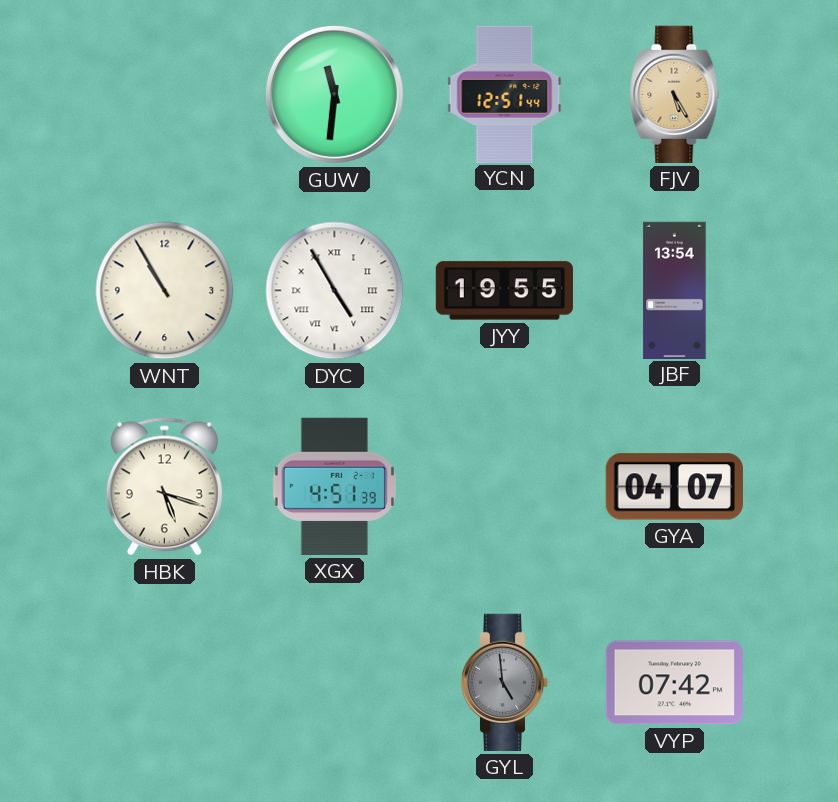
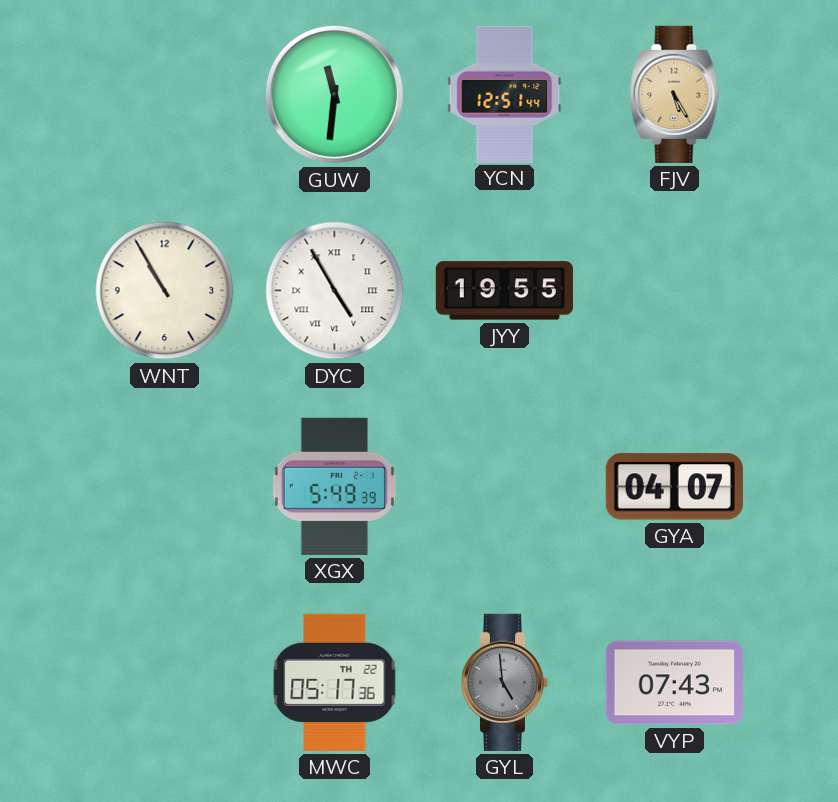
JBF: 13:54 -> none (675, 290)
HBK: 5:18 -> none (164, 487)
XGX: 4:51 -> 5:49 (334, 486)
MWC: none -> 05:17 (335, 682)
VYP: 07:42 -> 07:43 (674, 683)
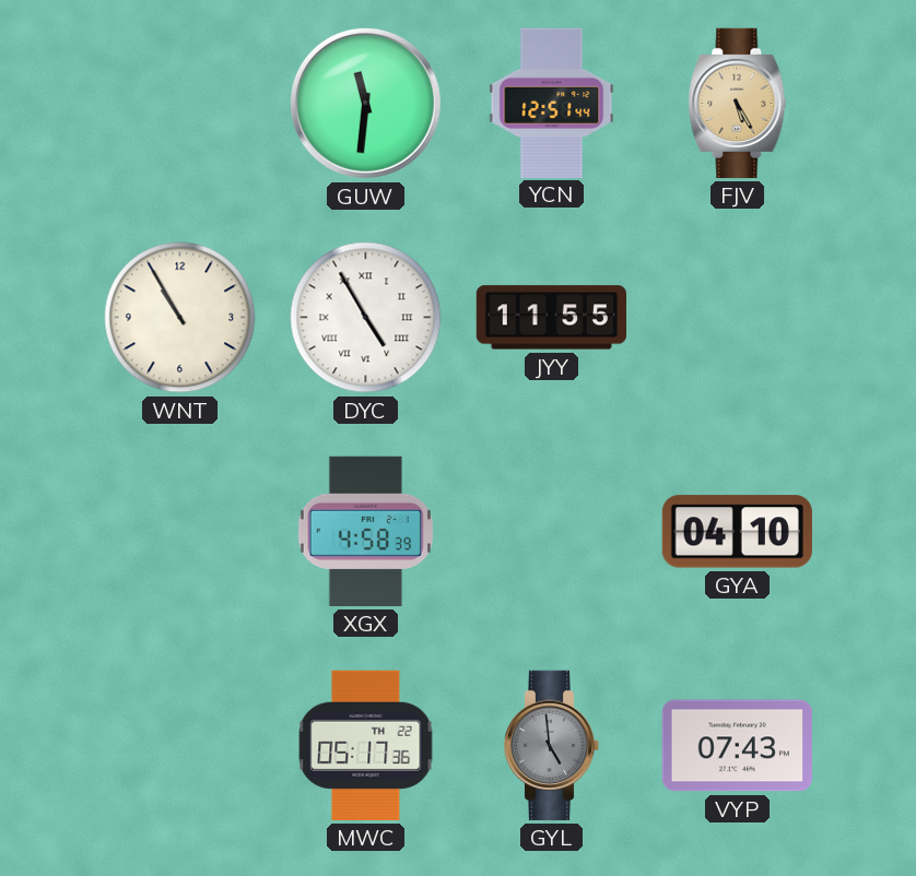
JYY: 19:55 -> 11:55 (551, 318)
XGX: 5:49 -> 4:58 (365, 531)
GYA: 04:07 -> 04:10 (737, 532)
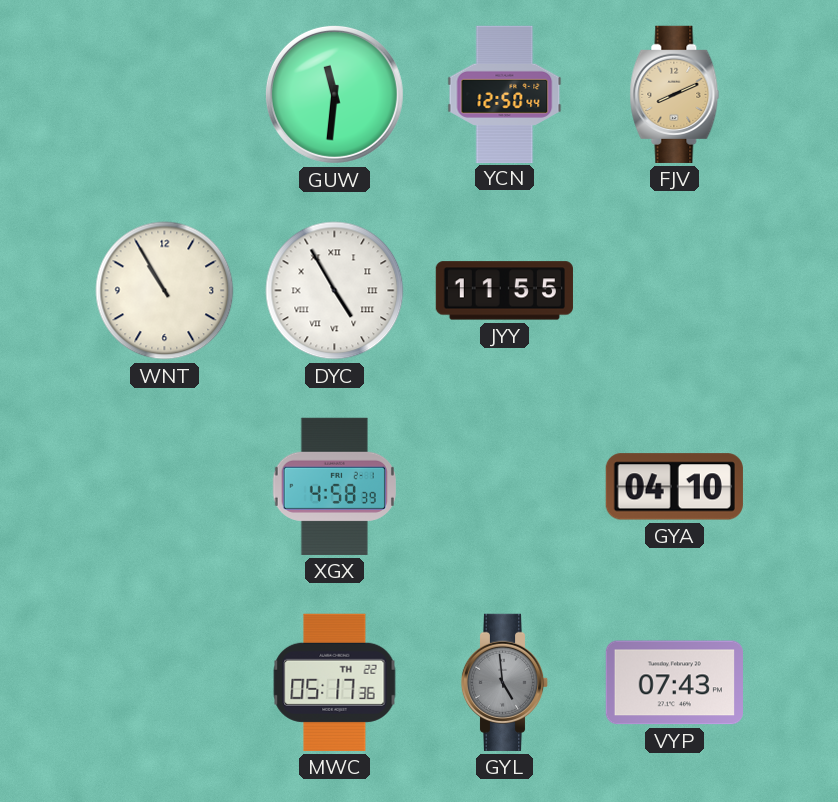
YCN: 12:51 -> 12:50 (505, 94)
FJV: 5:25 -> 8:11 (675, 94)
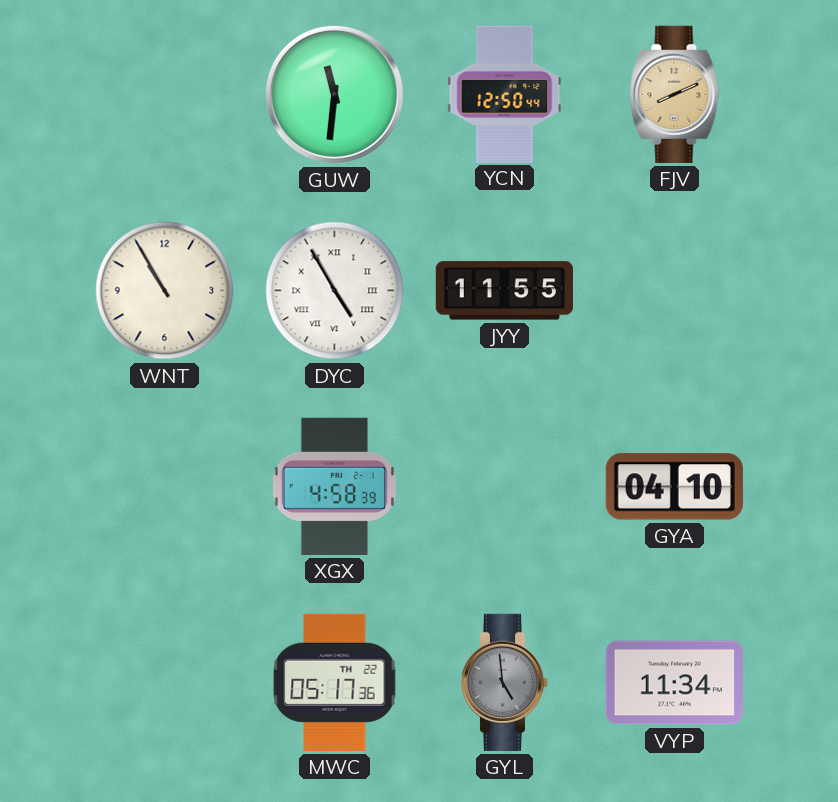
VYP: 07:43 -> 11:34 (674, 683)
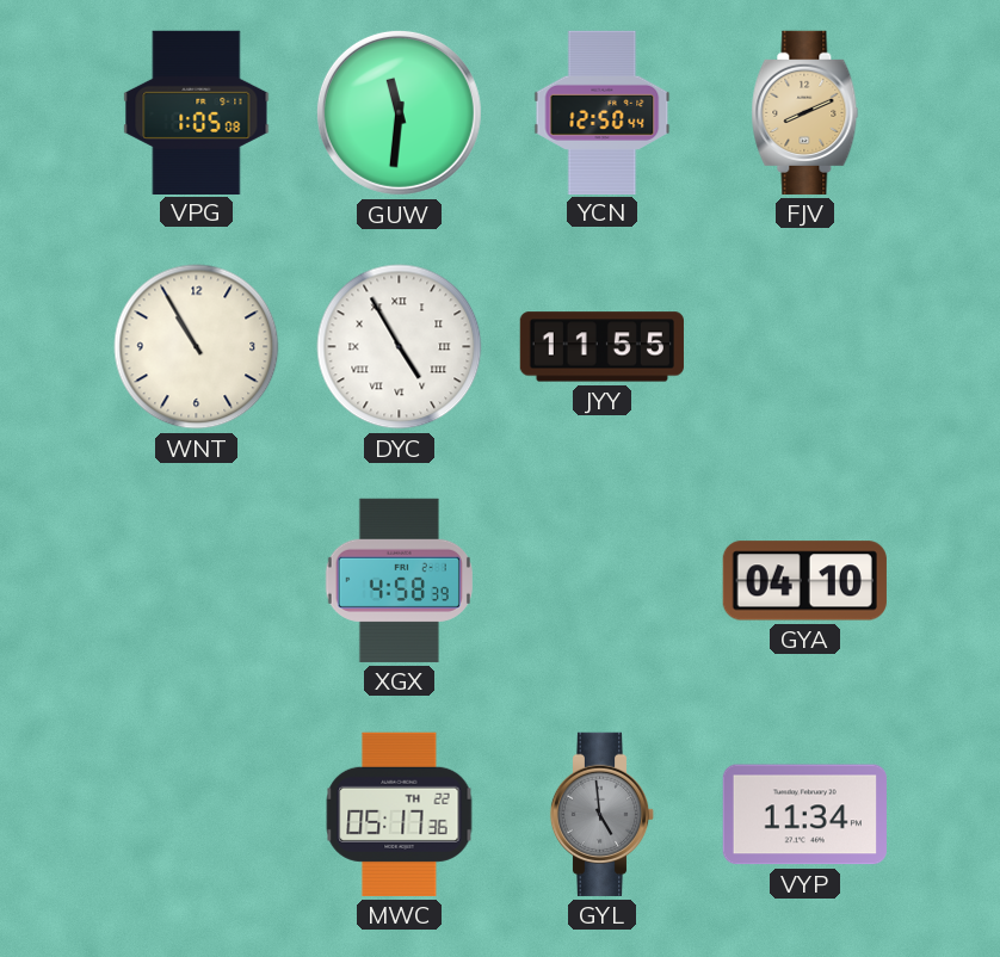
VPG: none -> 1:05 (197, 112)
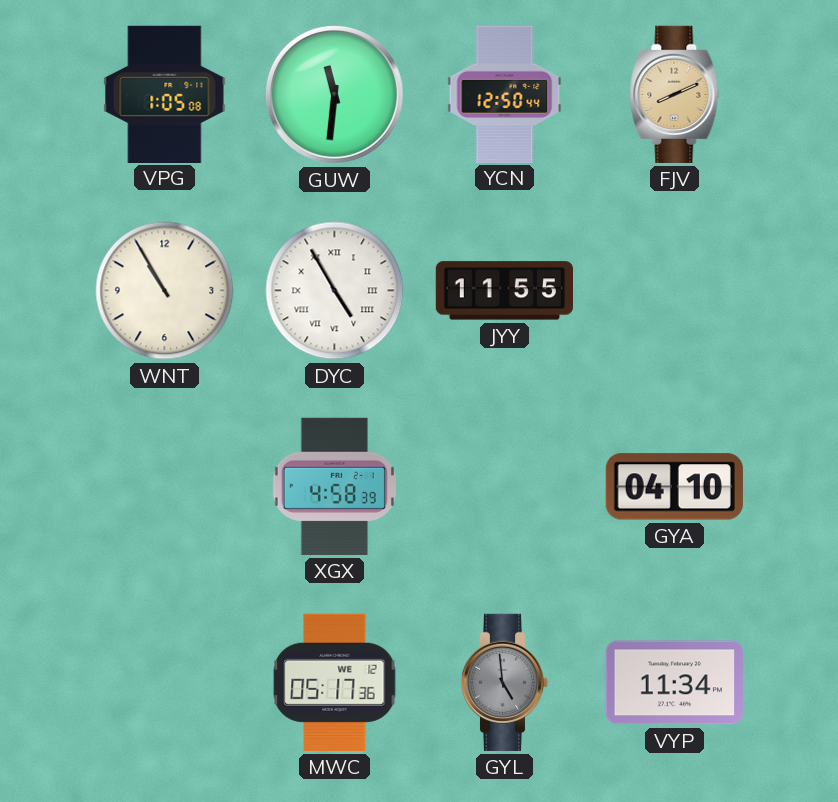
MWC date: TH 22 -> WE 12 (335, 682)
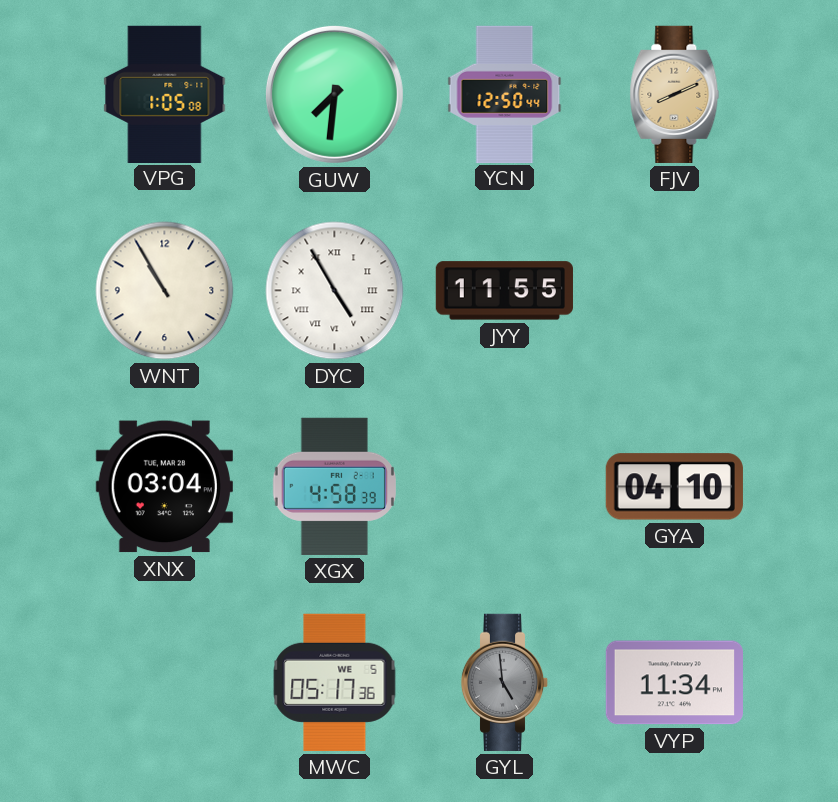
GUW: 11:31 -> 7:31 (334, 94)
XNX: none -> 03:04 (164, 487)
MWC date: WE 12 -> WE 5 (335, 682)
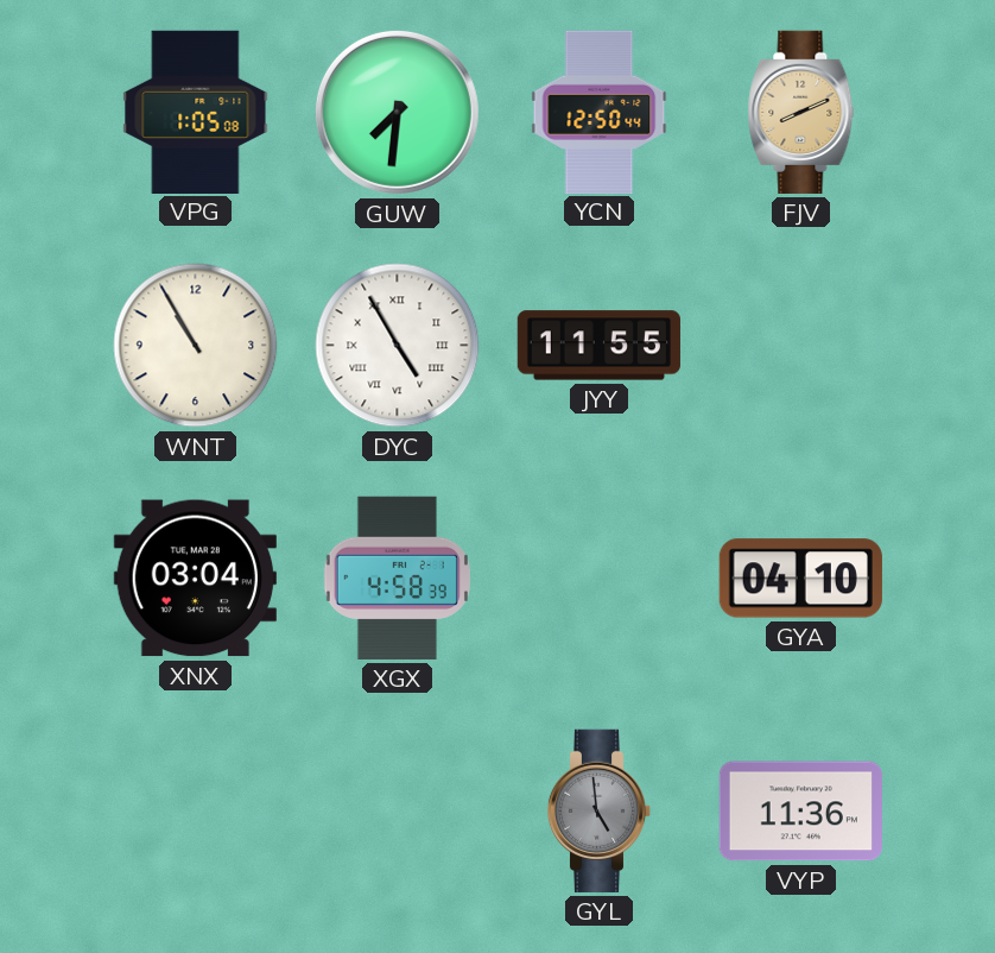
MWC: 05:17 -> none (335, 682)
VYP: 11:34 -> 11:36 (800, 812)
